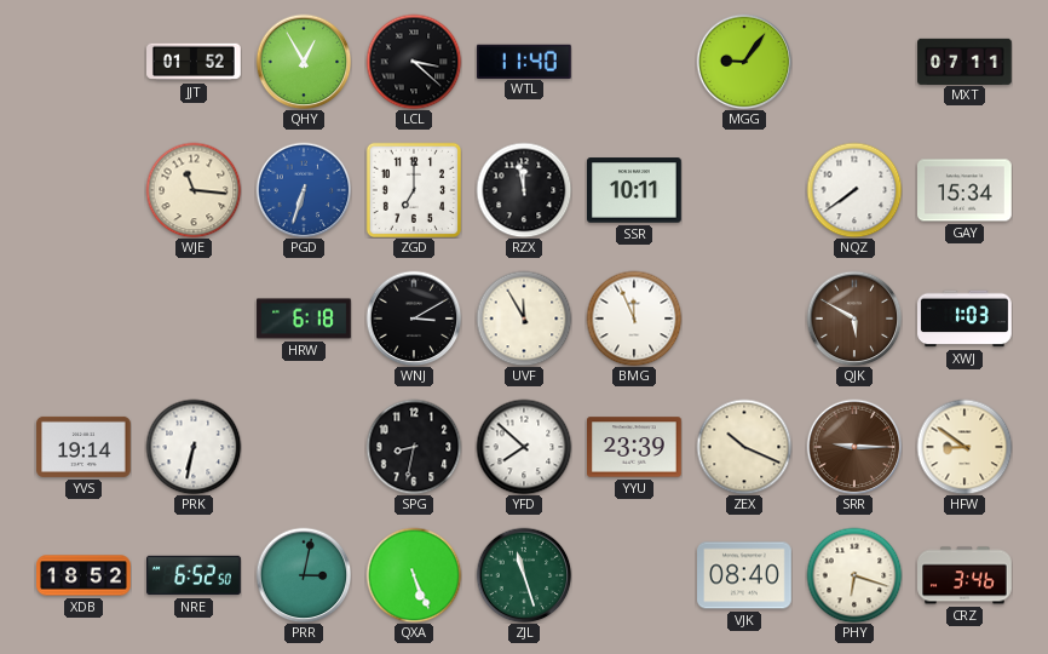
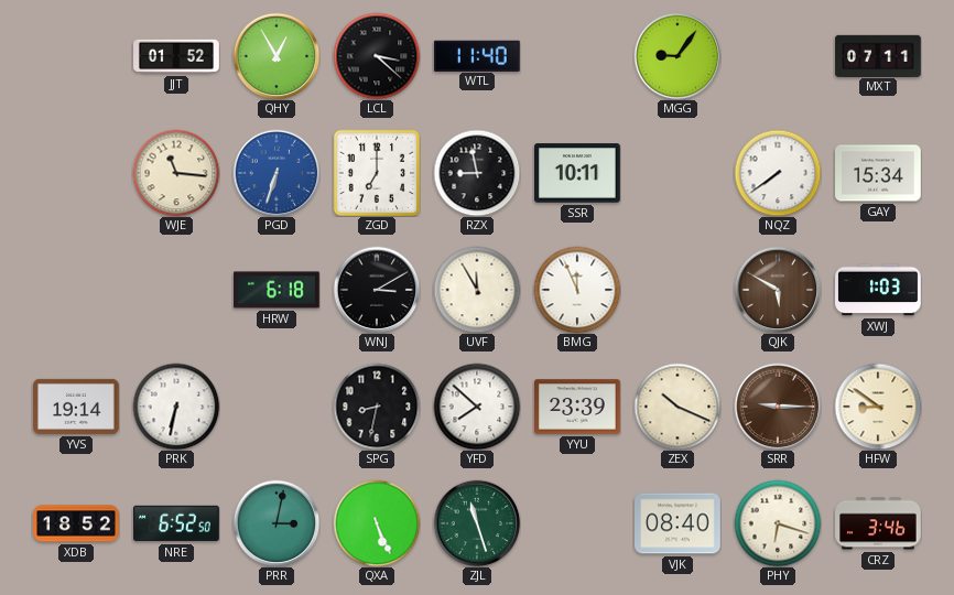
RZX: 11:58 -> 8:58 (477, 173)
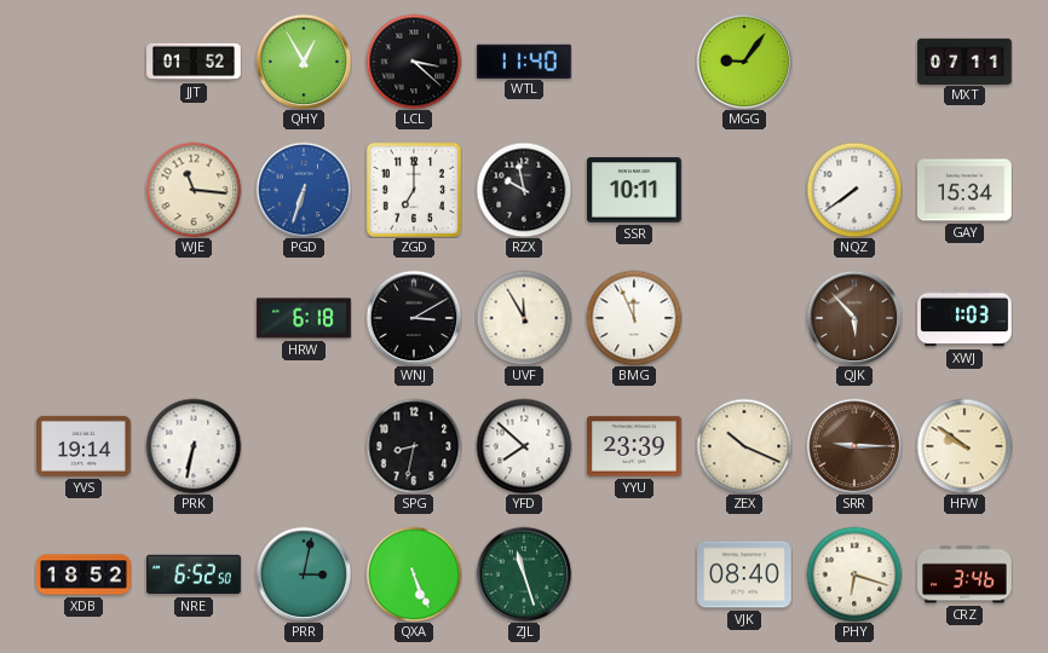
RZX: 8:58 -> 9:58 (524, 190)
QJK: 5:50 -> 5:53 (854, 318)
HFW: 8:51 -> 9:51 (964, 446)
